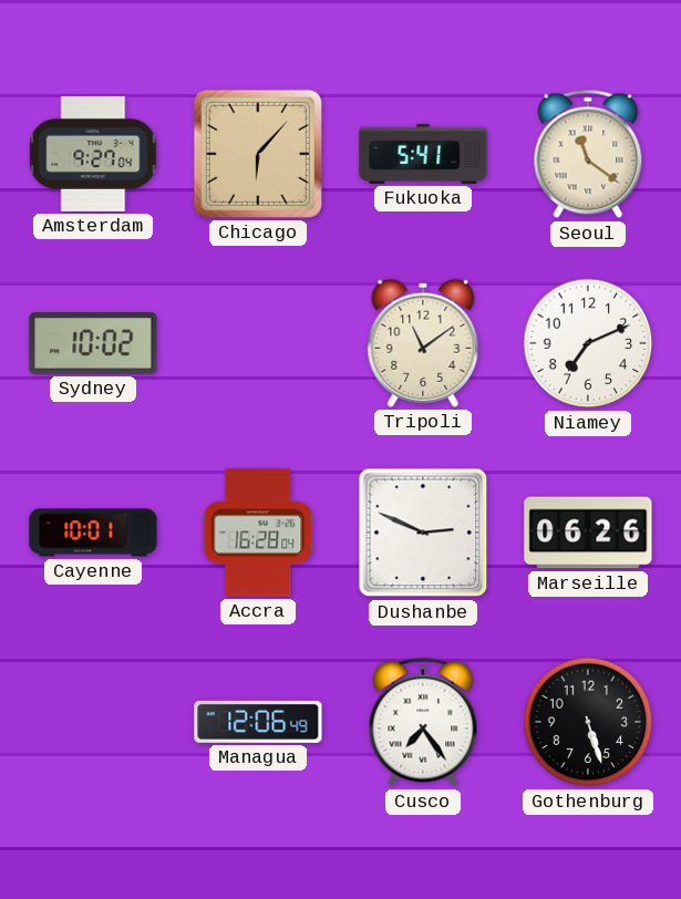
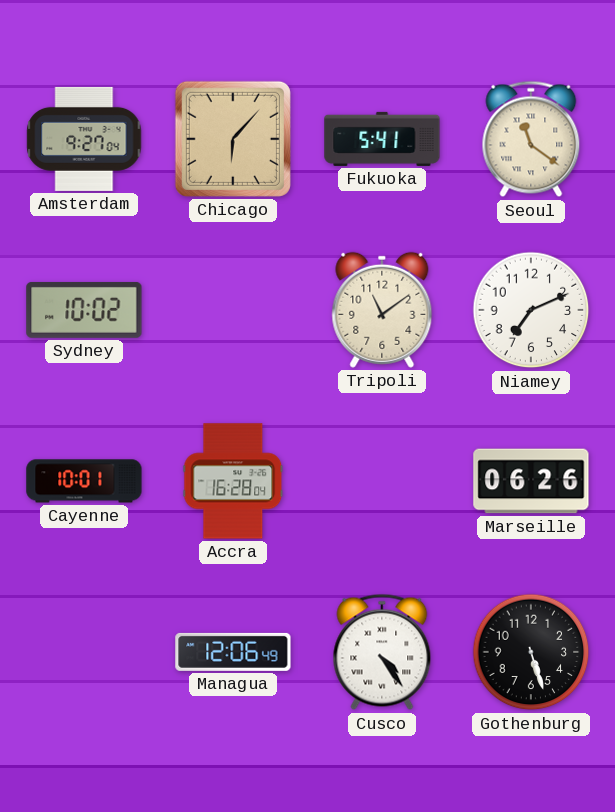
Dushanbe: 2:49 -> none (423, 533)
Cusco: 7:24 -> 4:24 (382, 652)
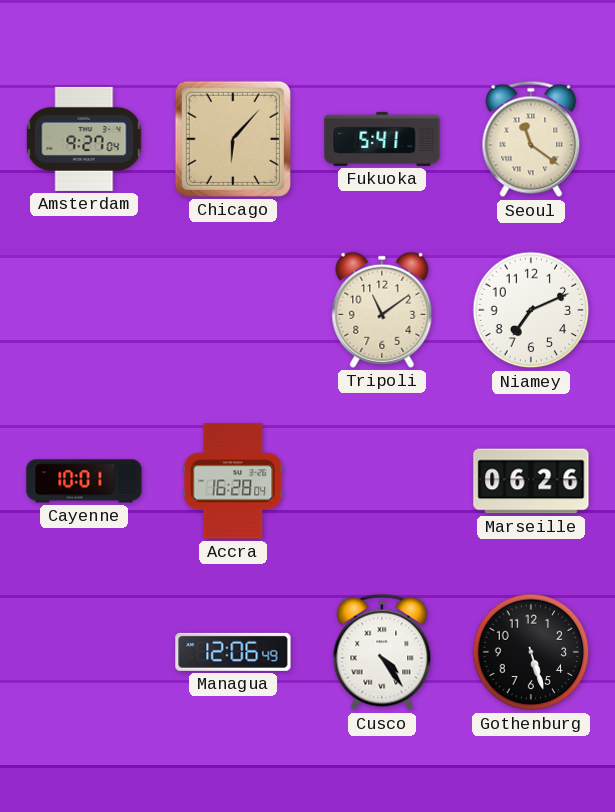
Sydney: 10:02 -> none (84, 310)
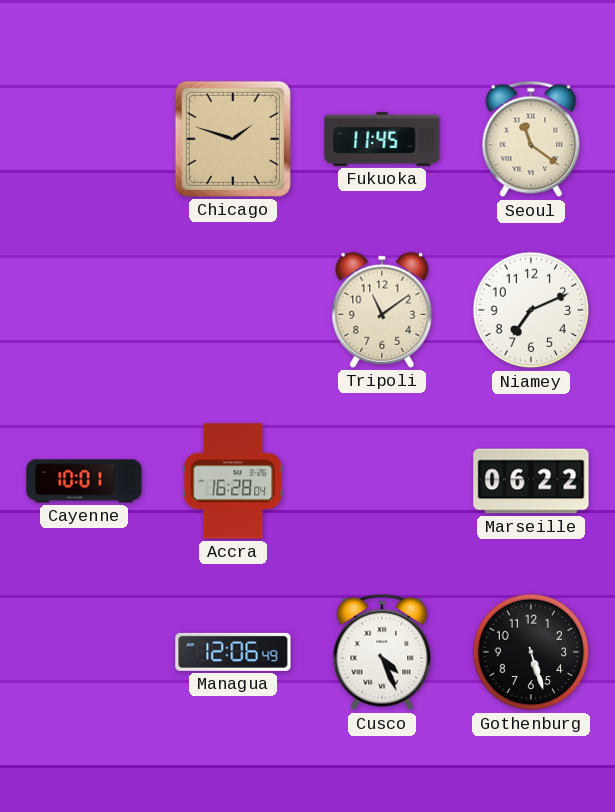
Amsterdam: 9:27 -> none (84, 139)
Chicago: 6:07 -> 1:48 (233, 139)
Fukuoka: 5:41 -> 11:45 (382, 139)
Marseille: 06:26 -> 06:22 (531, 481)
Cusco: 4:24 -> 4:26 (382, 652)
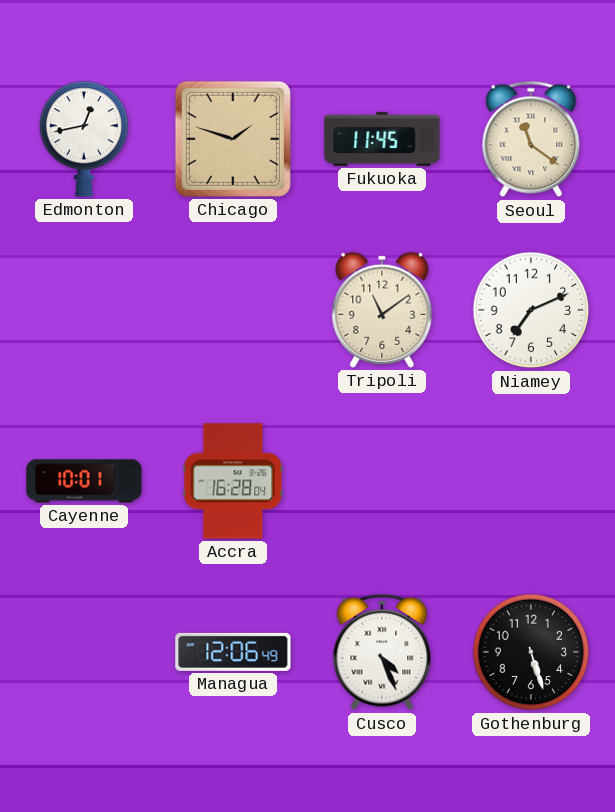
Edmonton: none -> 12:43 (84, 139)
Marseille: 06:22 -> none (531, 481)
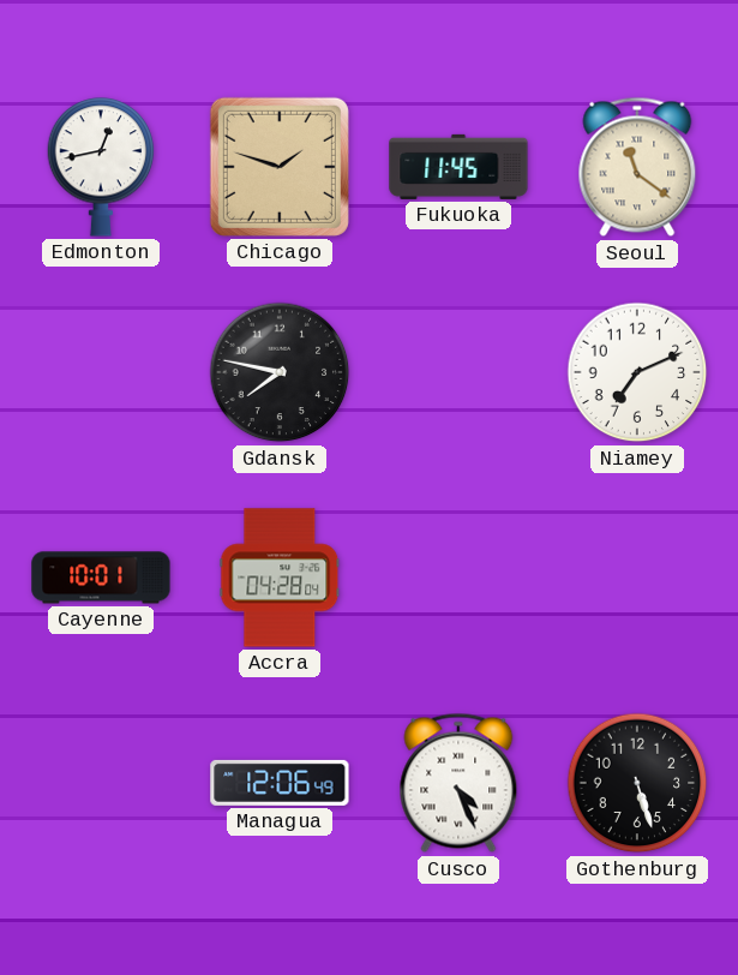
Gdansk: none -> 7:47 (280, 372)
Tripoli: 11:09 -> none (382, 310)
Accra: 16:28 -> 04:28 (280, 578)
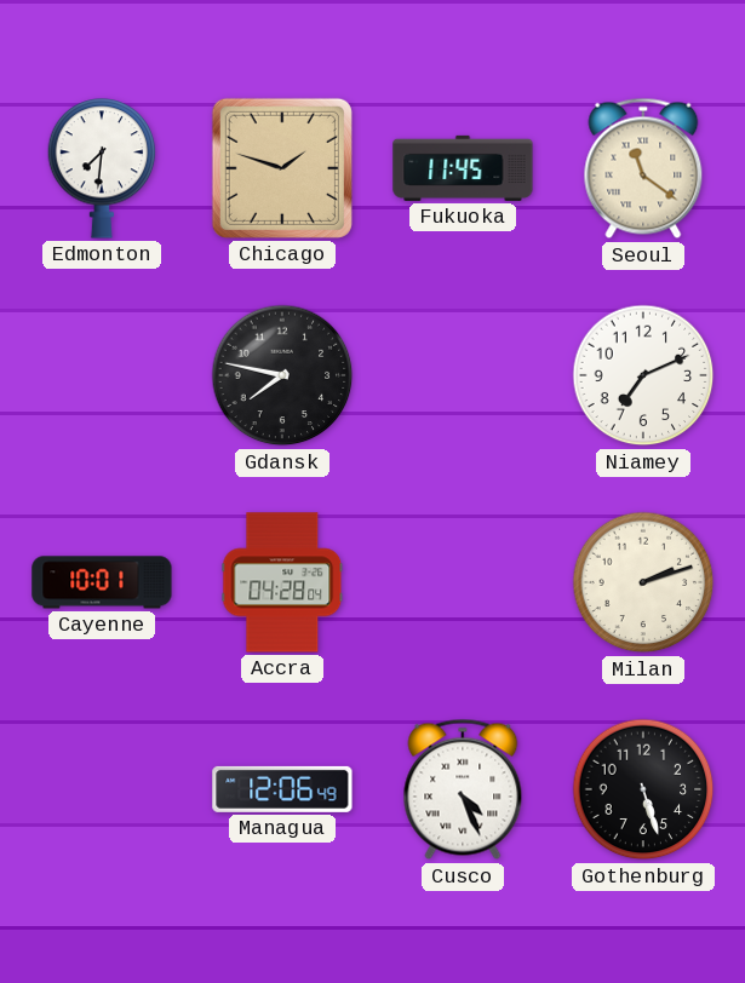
Edmonton: 12:43 -> 7:31 (102, 168)
Milan: none -> 2:12 (643, 582)
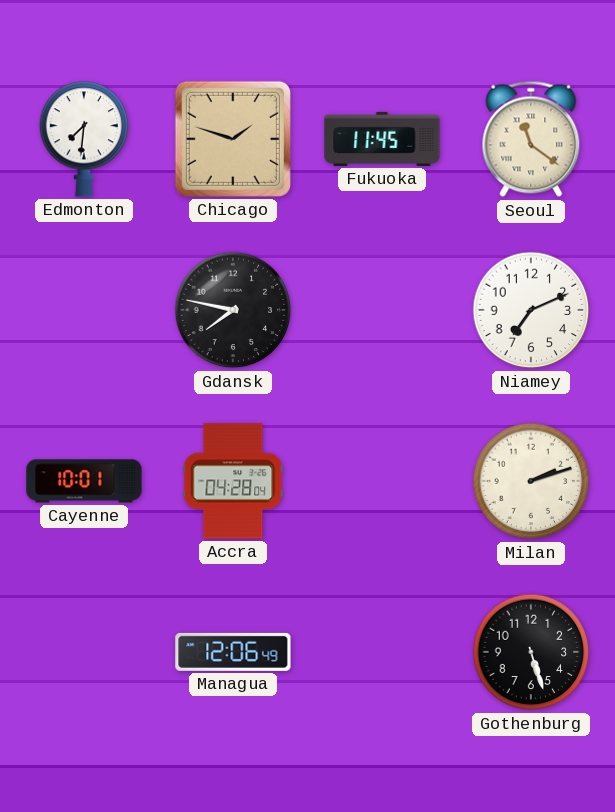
Cusco: 4:26 -> none (463, 789)
